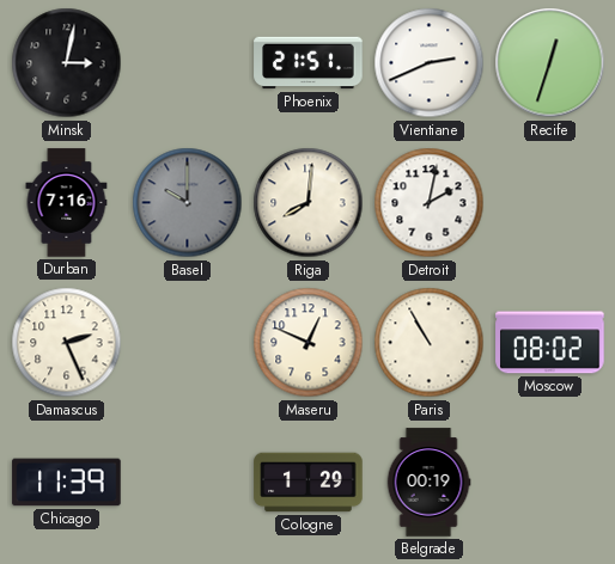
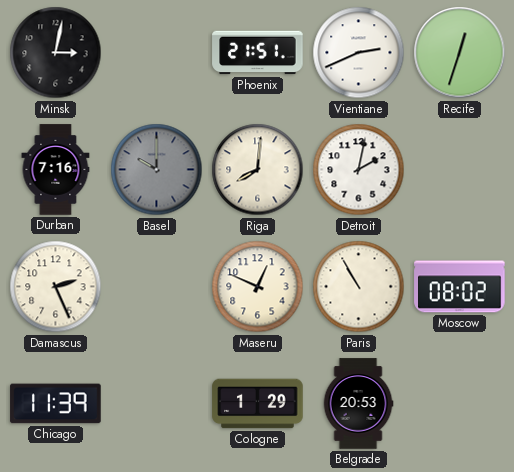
Belgrade: 00:19 -> 20:53 (358, 404)
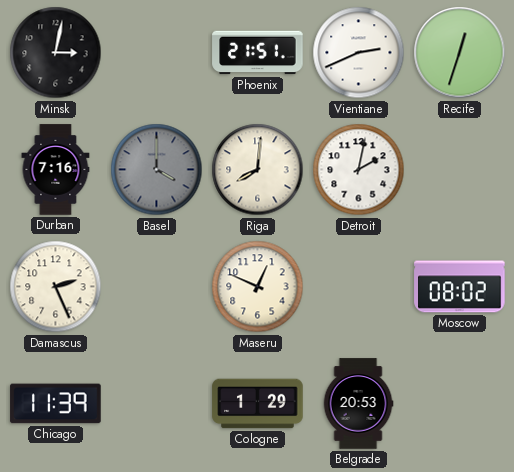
Basel: 10:00 -> 4:00 (157, 170)
Paris: 10:55 -> none (359, 287)
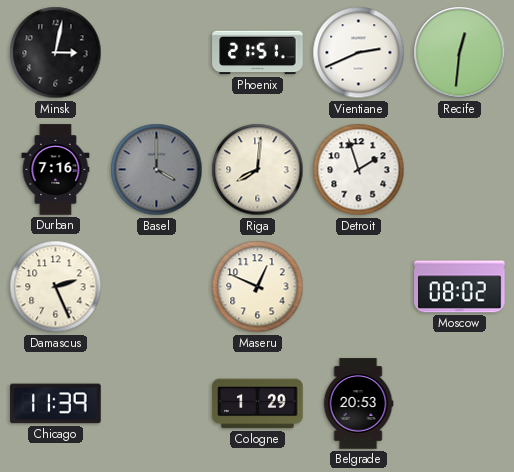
Recife: 12:33 -> 12:31 (460, 53)
Detroit: 2:02 -> 1:57 (359, 170)
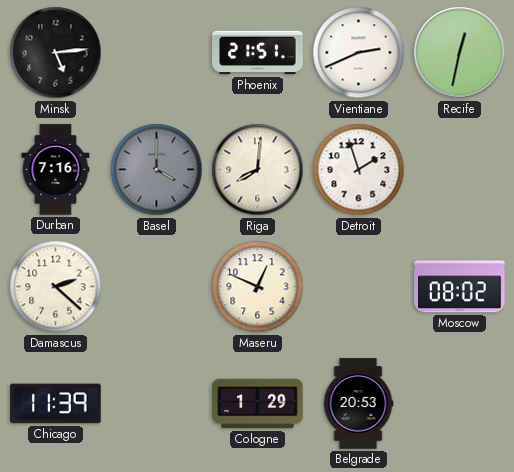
Minsk: 3:02 -> 5:14 (56, 53)
Recife: 12:31 -> 12:32 (460, 53)
Damascus: 2:26 -> 2:22 (56, 287)
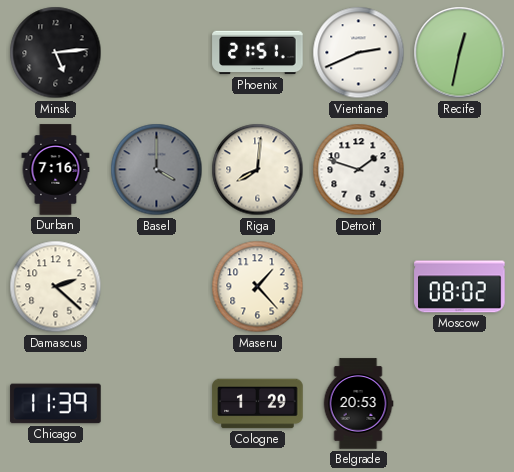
Detroit: 1:57 -> 1:48 (359, 170)
Maseru: 12:49 -> 1:23 (258, 287)
